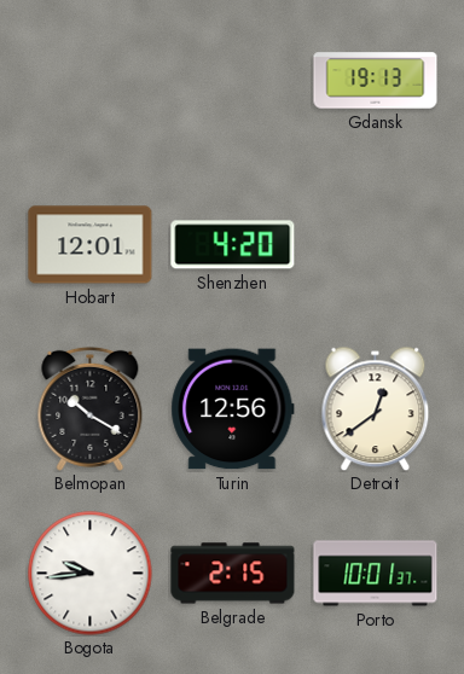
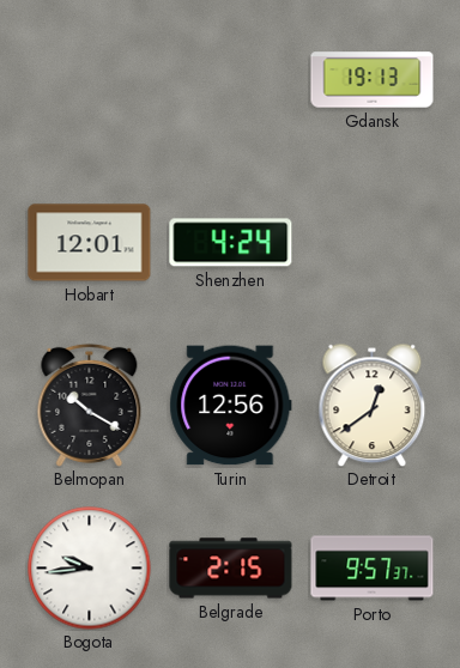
Shenzhen: 4:20 -> 4:24 (231, 243)
Porto: 10:01 -> 9:57 (373, 569)
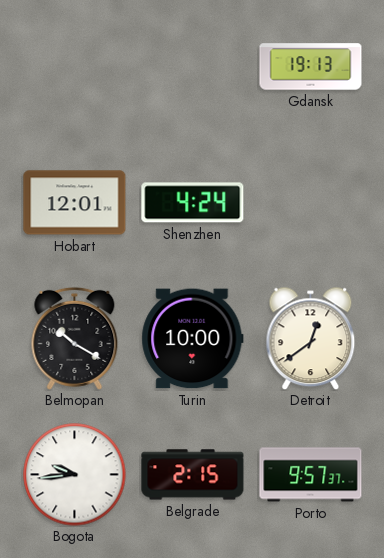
Turin: 12:56 -> 10:00 (193, 339)
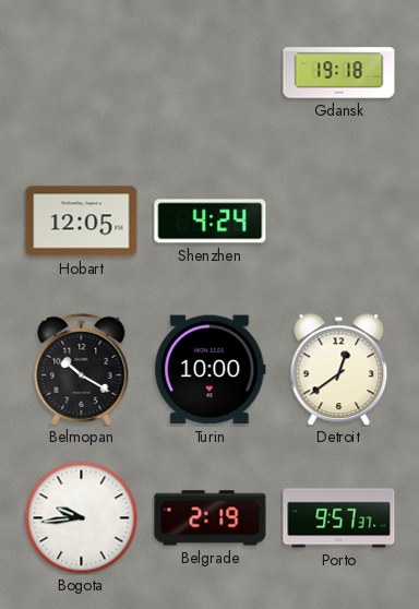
Gdansk: 19:13 -> 19:18 (339, 73)
Hobart: 12:01 -> 12:05 (82, 222)
Belgrade: 2:15 -> 2:19 (211, 518)
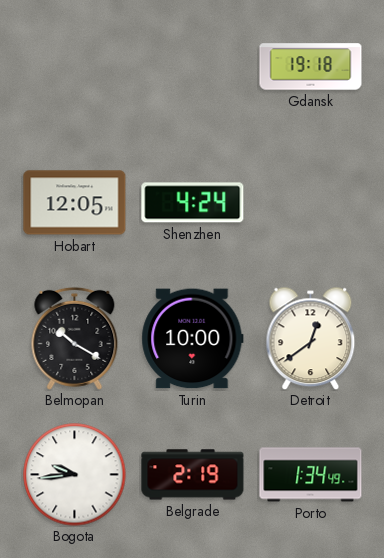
Porto: 9:57 -> 1:34 (311, 475)
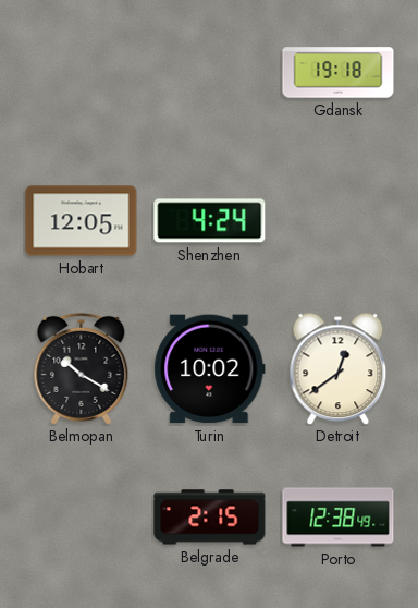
Turin: 10:00 -> 10:02 (210, 369)
Bogota: 9:44 -> none (75, 475)
Belgrade: 2:19 -> 2:15 (210, 518)
Porto: 1:34 -> 12:38 (339, 518)
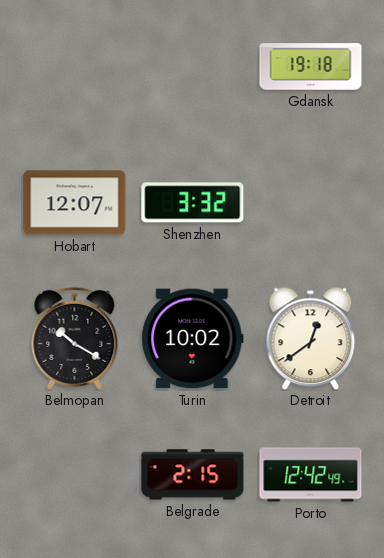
Hobart: 12:05 -> 12:07 (75, 203)
Shenzhen: 4:24 -> 3:32 (193, 203)
Porto: 12:38 -> 12:42 (311, 475)
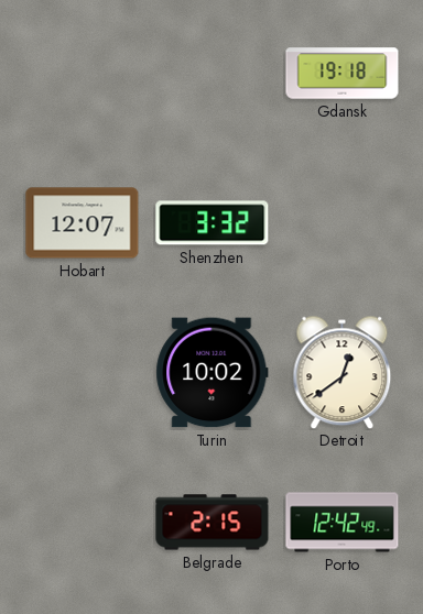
Belmopan: 10:20 -> none (75, 338)
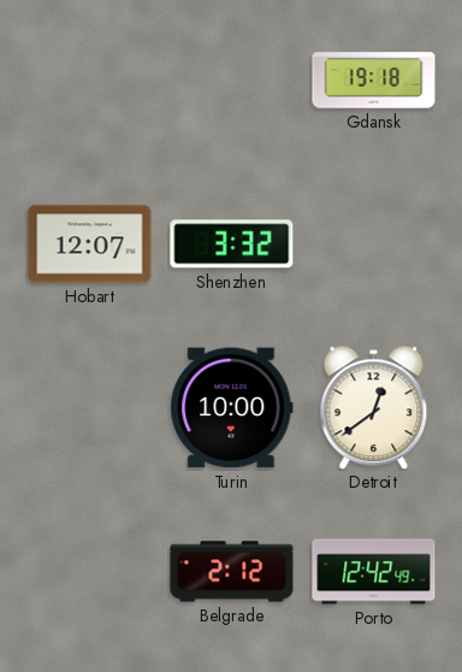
Turin: 10:02 -> 10:00 (232, 408)
Belgrade: 2:15 -> 2:12 (232, 572)
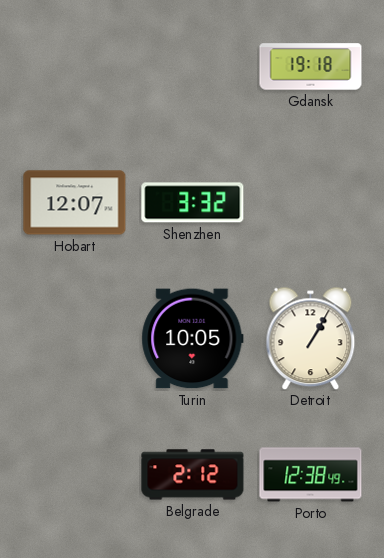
Turin: 10:00 -> 10:05 (193, 339)
Detroit: 12:39 -> 1:05 (311, 338)
Porto: 12:42 -> 12:38 (311, 475)
